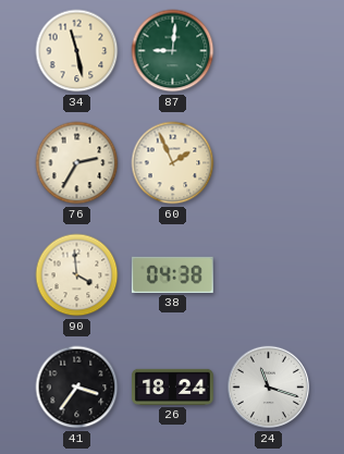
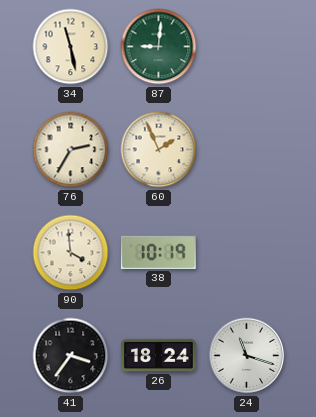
38: 04:38 -> 10:19 (158, 252)
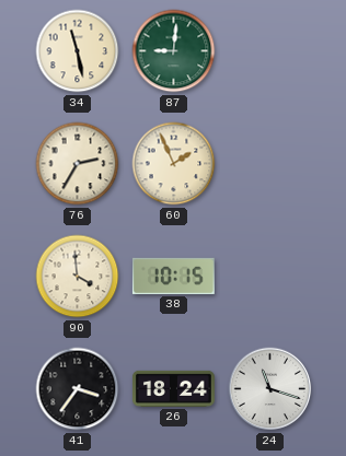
38: 10:19 -> 10:15 (173, 276)
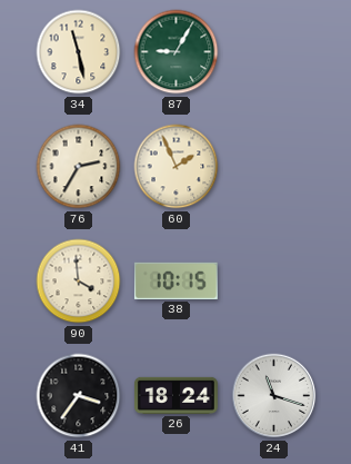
87: 9:01 -> 9:05 (177, 52)
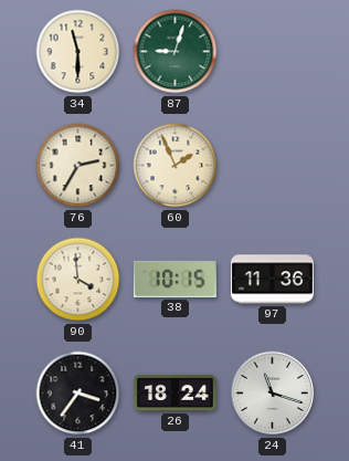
34: 11:28 -> 11:30 (78, 52)
87: 9:05 -> 9:03 (176, 52)
97: none -> 11:36 (272, 280)
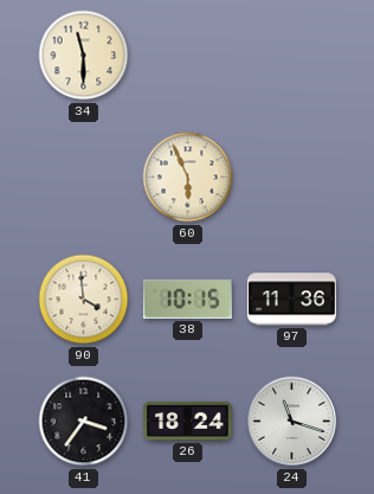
87: 9:03 -> none (176, 52)
76: 2:35 -> none (78, 166)
60: 1:56 -> 5:56 (188, 178)
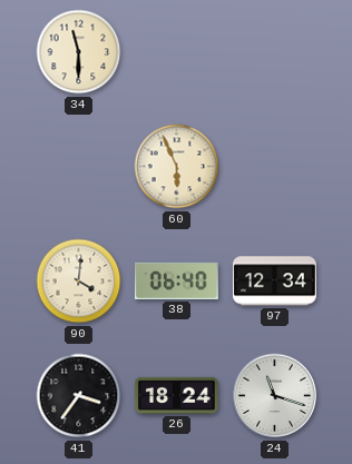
90: 3:59 -> 4:01 (79, 282)
38: 10:15 -> 06:40 (176, 280)
97: 11:36 -> 12:34 (274, 282)
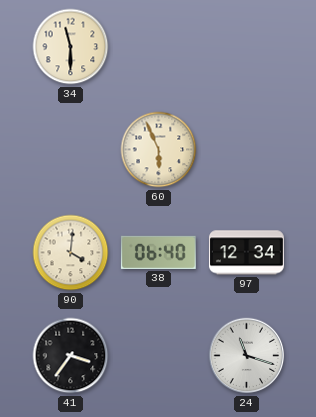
26: 18:24 -> none (177, 395)
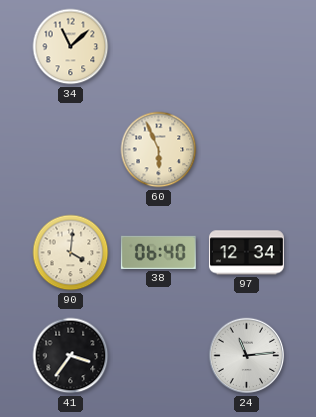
34: 11:30 -> 11:08 (71, 47)
24: 11:18 -> 11:14 (247, 356)
